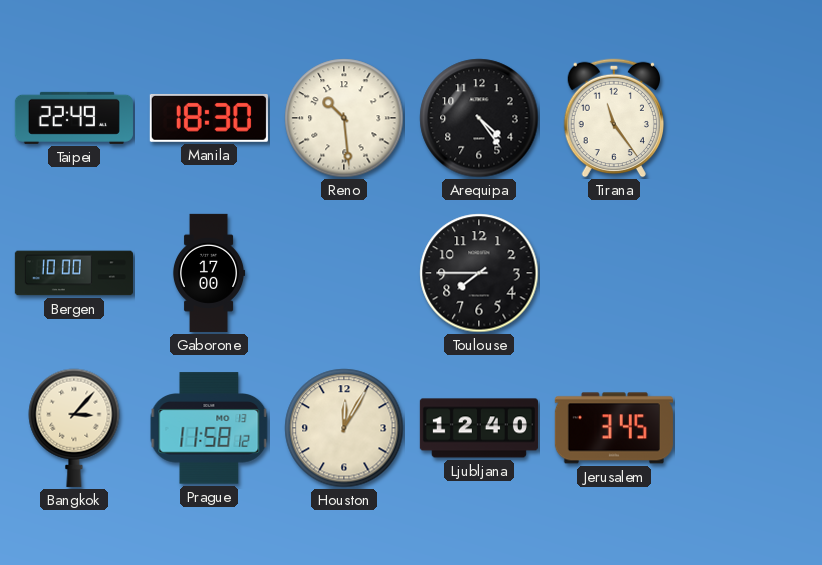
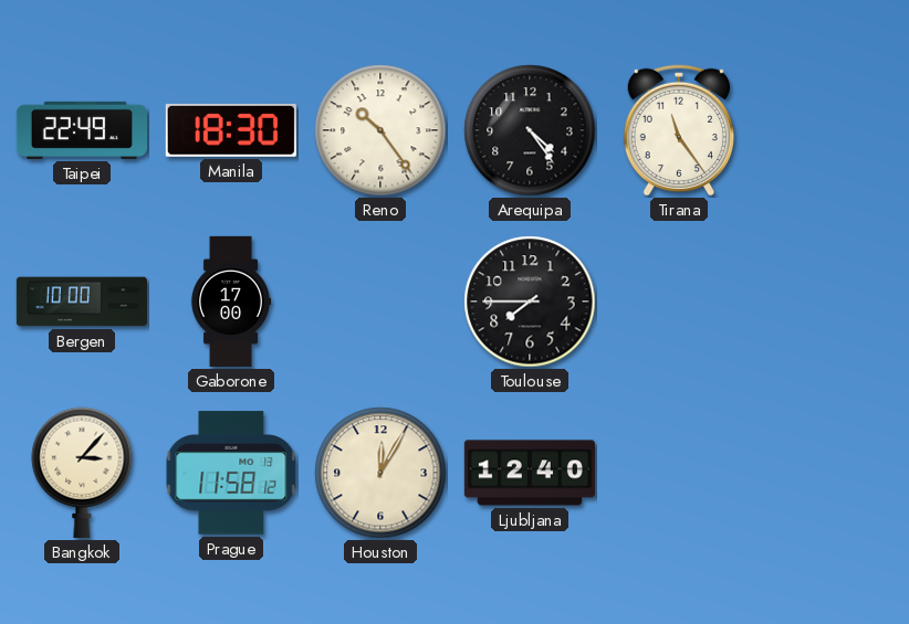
Reno: 10:29 -> 10:24 (380, 130)
Jerusalem: 3:45 -> none (614, 428)
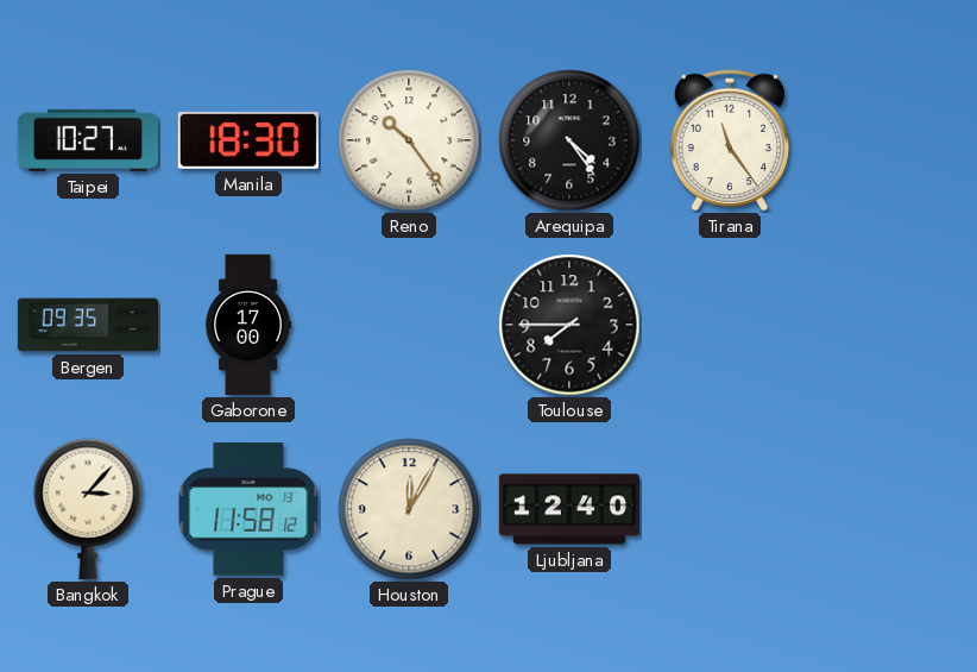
Taipei: 22:49 -> 10:27 (88, 140)
Bergen: 10:00 -> 09:35 (88, 325)
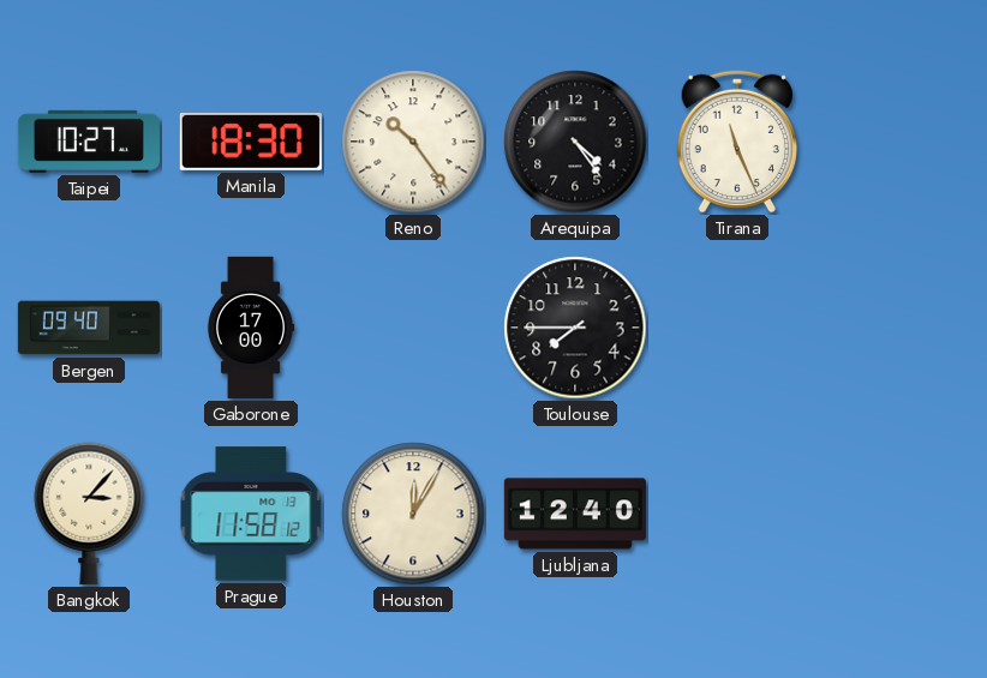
Tirana: 11:24 -> 11:26 (736, 142)
Bergen: 09:35 -> 09:40 (89, 328)
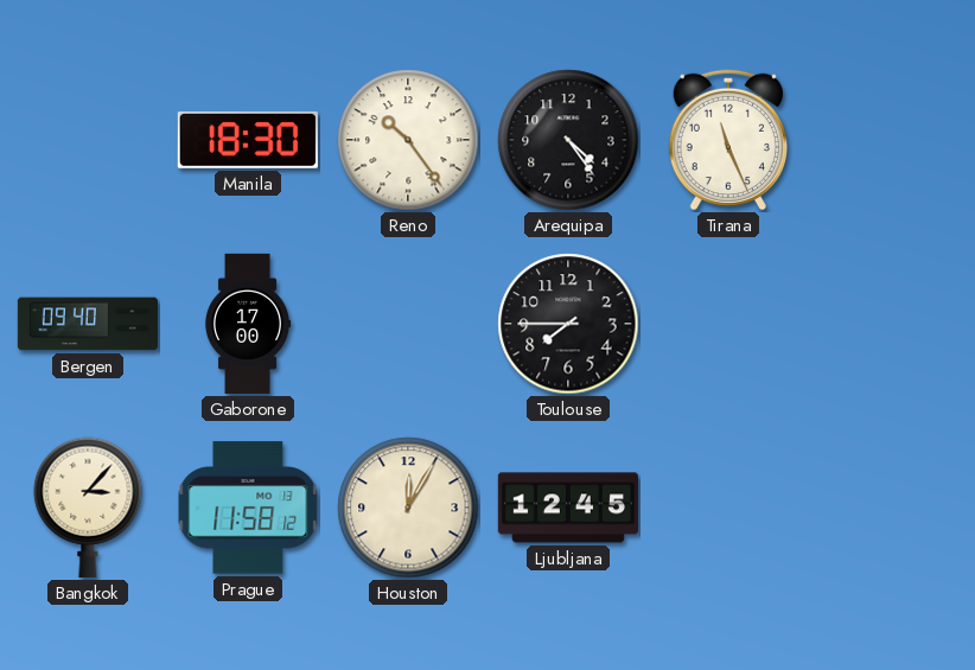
Taipei: 10:27 -> none (89, 142)
Ljubljana: 12:40 -> 12:45 (568, 508)
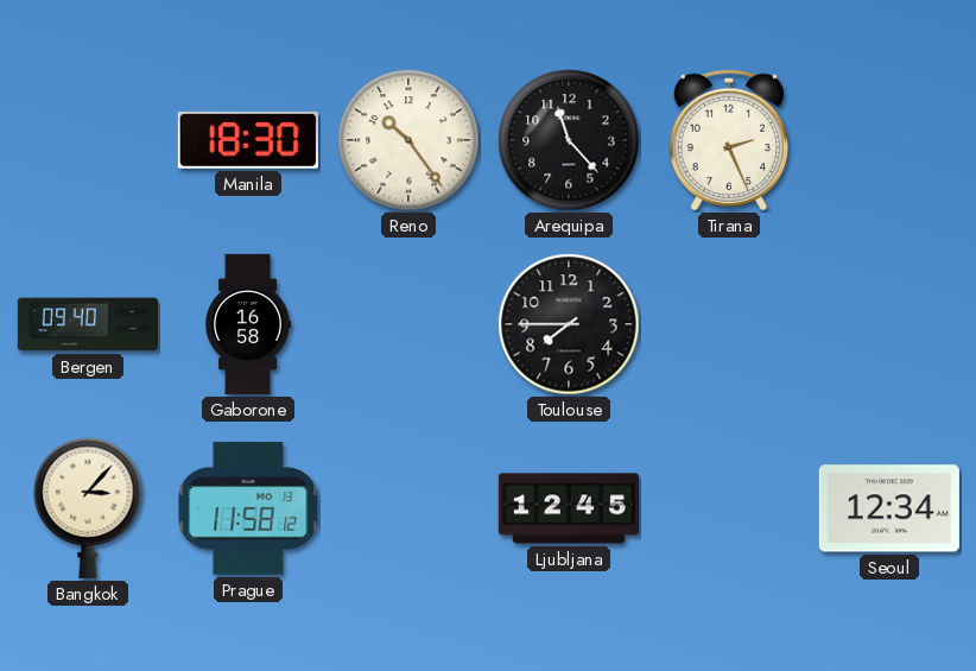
Arequipa: 4:24 -> 11:23 (569, 140)
Tirana: 11:26 -> 2:26 (728, 140)
Gaborone: 17:00 -> 16:58 (248, 324)
Houston: 12:05 -> none (408, 508)
Seoul: none -> 12:34 (889, 508)
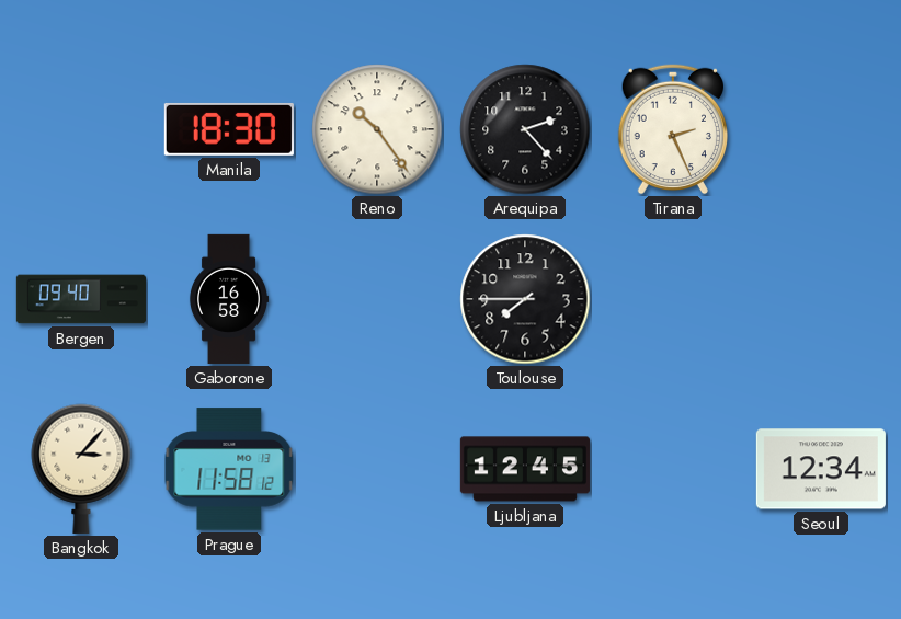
Arequipa: 11:23 -> 2:23 (525, 129)
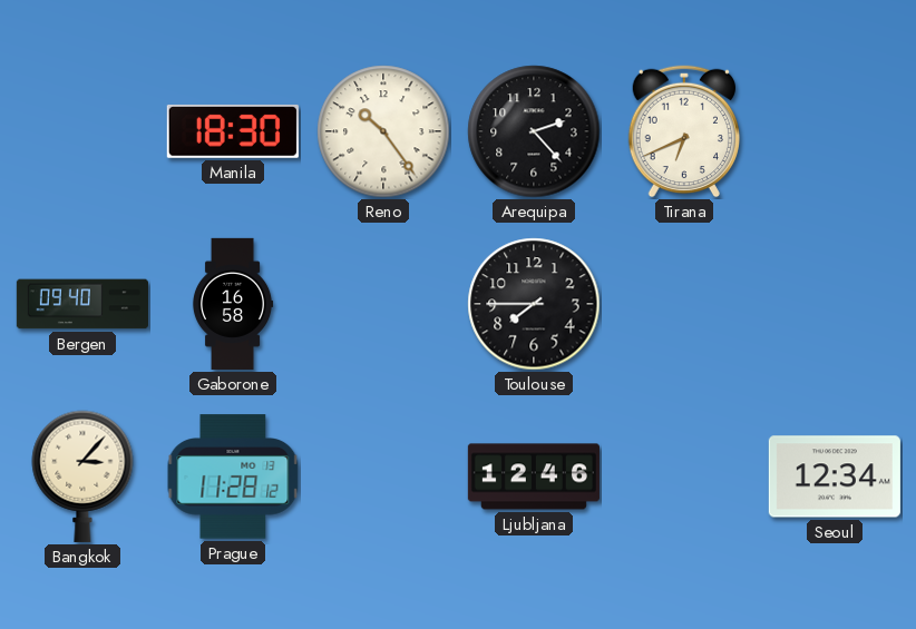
Tirana: 2:26 -> 6:41 (683, 131)
Prague: 11:58 -> 11:28 (233, 476)
Ljubljana: 12:45 -> 12:46 (534, 476)
